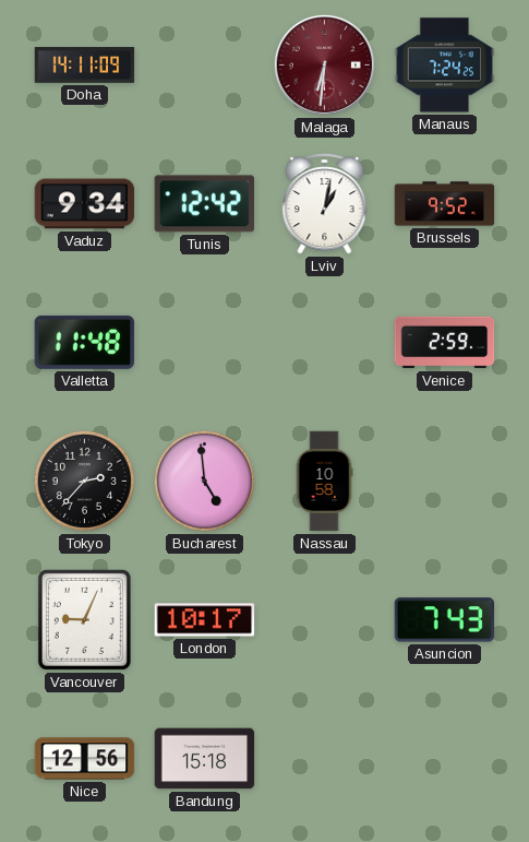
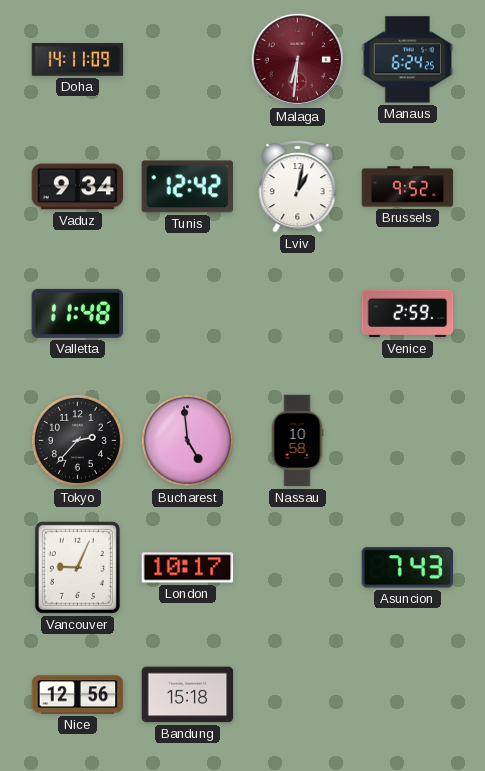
Manaus: 7:24 -> 6:24 (408, 60)
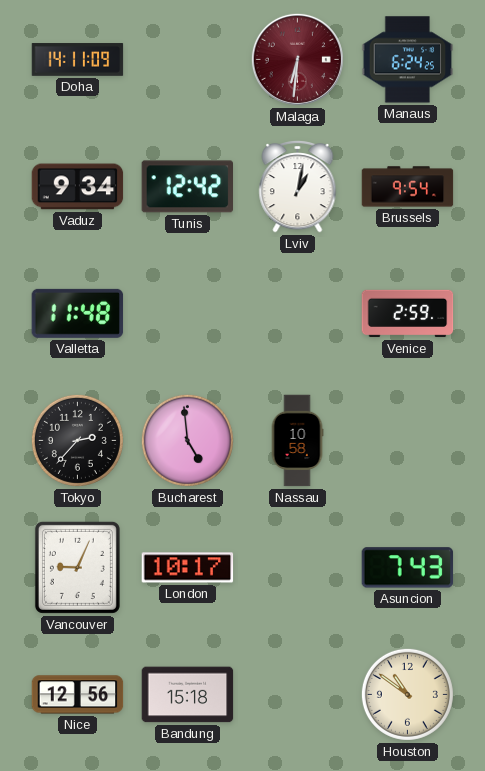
Brussels: 9:52 -> 9:54 (408, 187)
Houston: none -> 10:51 (407, 694)
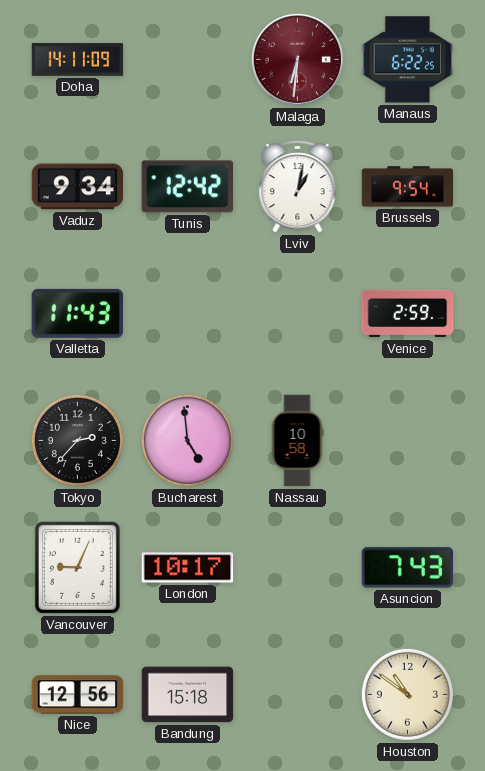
Manaus: 6:24 -> 6:22 (408, 60)
Valletta: 11:48 -> 11:43 (78, 313)
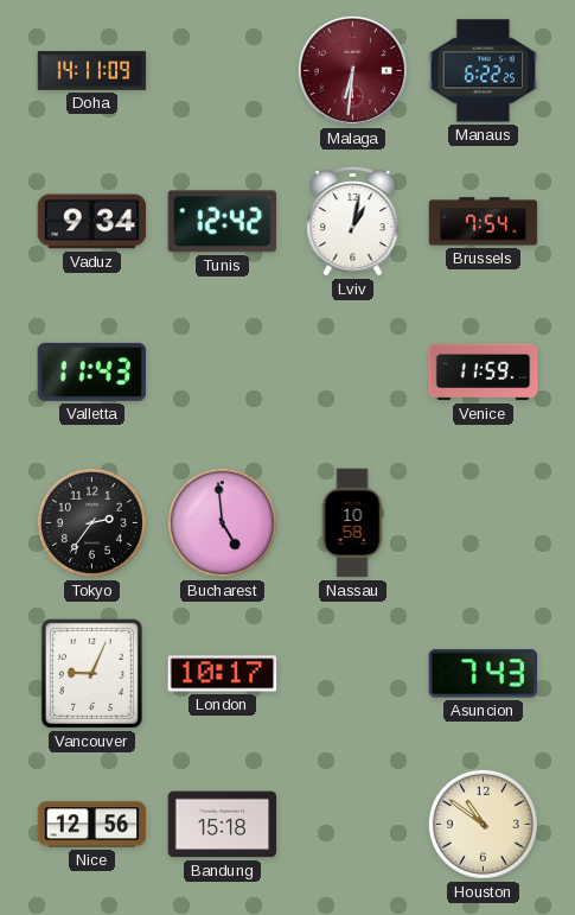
Brussels: 9:54 -> 7:54 (484, 222)
Venice: 2:59 -> 11:59 (484, 373)
Tokyo: 2:37 -> 2:36 (91, 522)
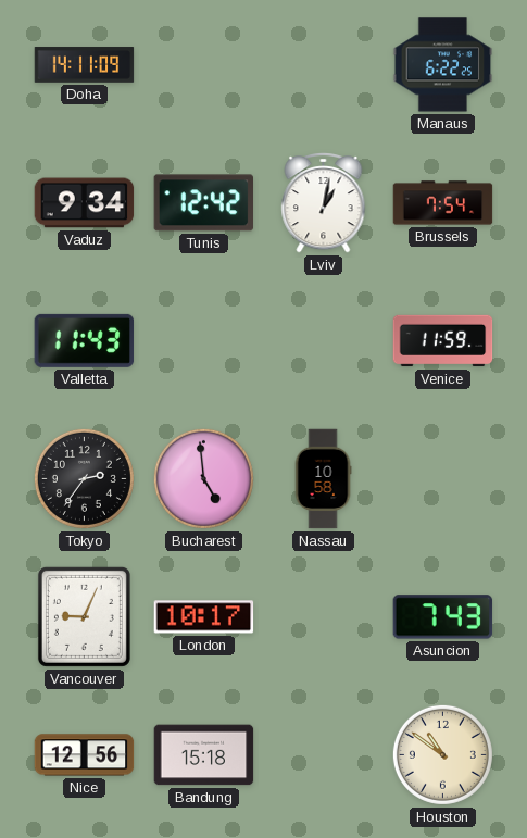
Malaga: 6:31 -> none (352, 70)
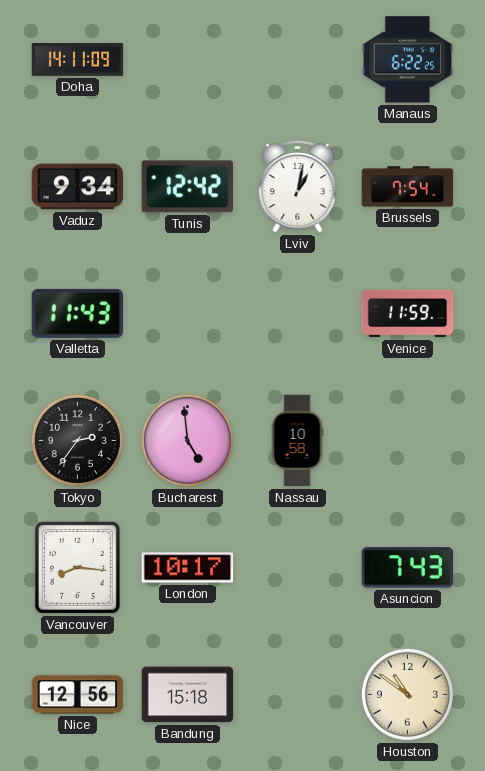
Vancouver: 9:04 -> 8:16 (77, 567)
